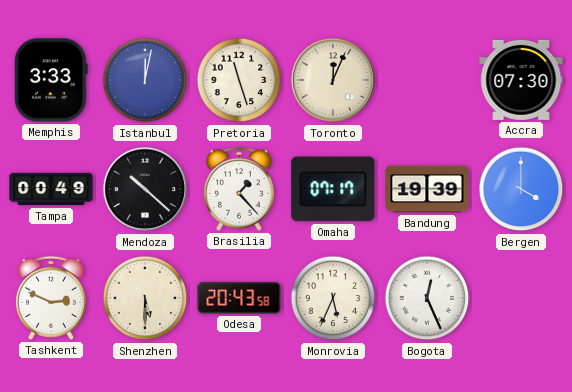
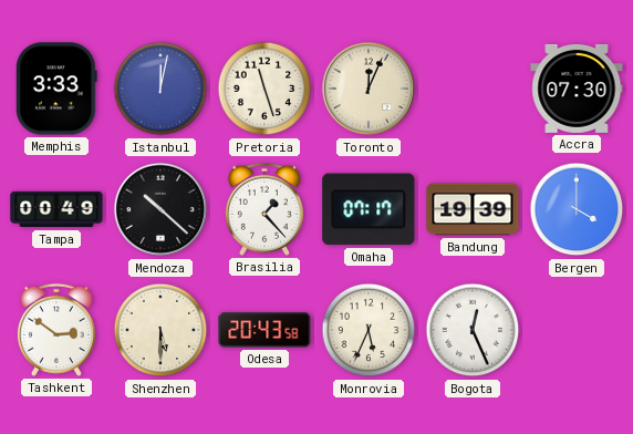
Tashkent: 2:49 -> 2:51 (56, 330)
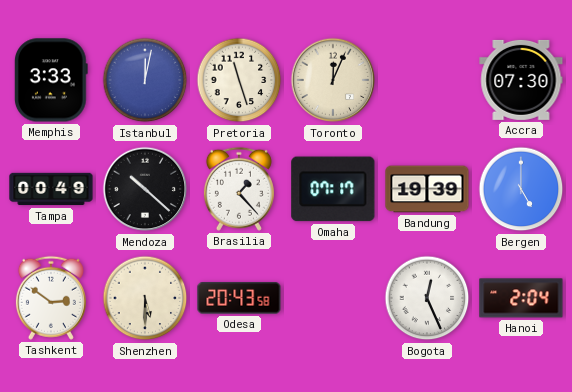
Bergen: 4:00 -> 5:00 (521, 189)
Monrovia: 5:34 -> none (369, 330)
Hanoi: none -> 2:04 (521, 298)
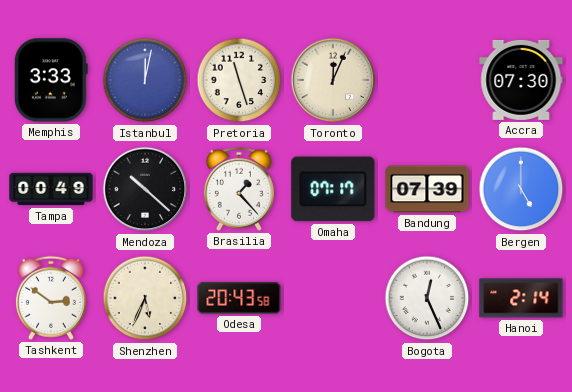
Bandung: 19:39 -> 07:39 (427, 189)
Shenzhen: 5:30 -> 5:34 (145, 298)
Hanoi: 2:04 -> 2:14 (521, 298)
